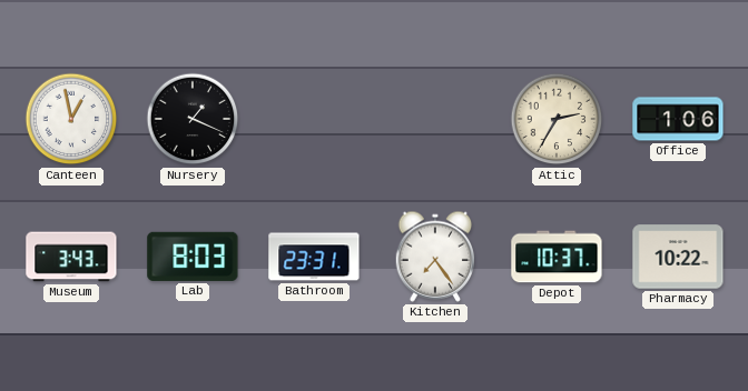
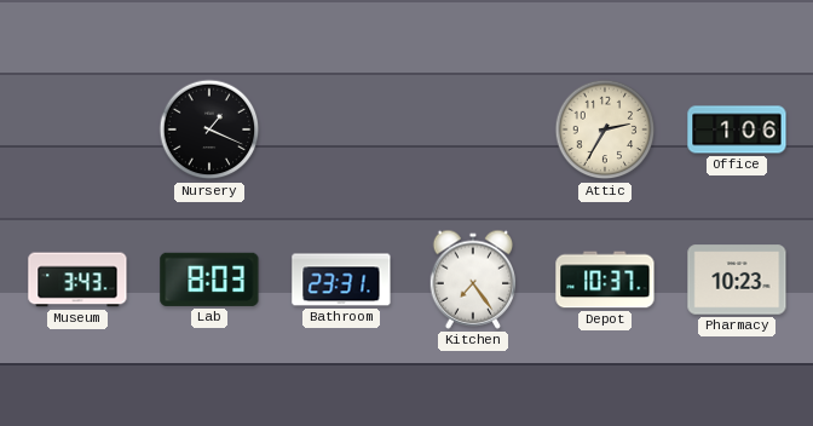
Canteen: 12:58 -> none (71, 119)
Pharmacy: 10:22 -> 10:23 (737, 280)
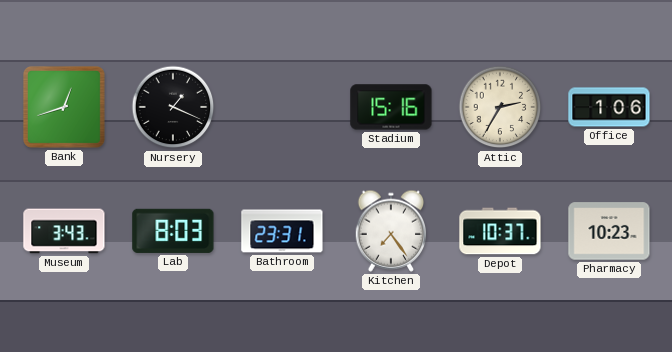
Bank: none -> 12:42 (64, 107)
Stadium: none -> 15:16 (391, 107)
